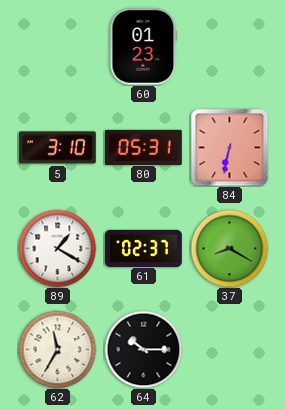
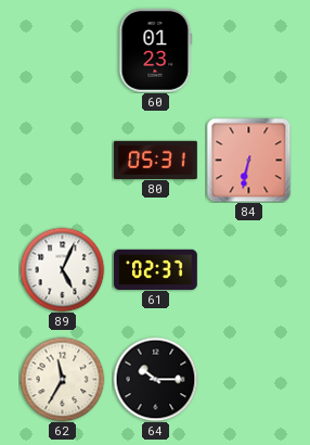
5: 3:10 -> none (58, 148)
89: 1:20 -> 5:04 (62, 269)
37: 8:20 -> none (229, 248)
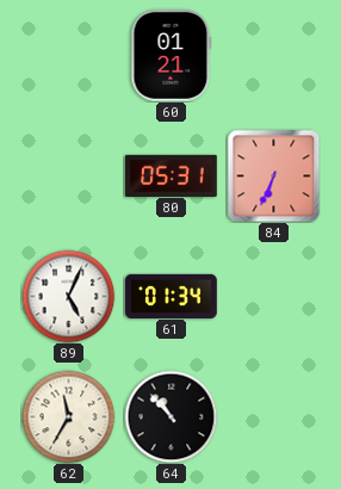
60: 01:23 -> 01:21 (172, 56)
84: 6:32 -> 6:34 (273, 175)
61: 02:37 -> 01:34 (172, 296)
64: 10:15 -> 10:53 (170, 416)
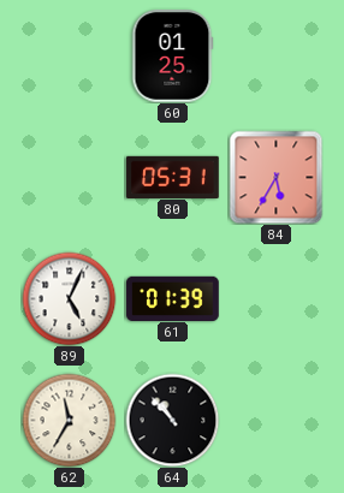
60: 01:21 -> 01:25 (173, 57)
84: 6:34 -> 5:35 (275, 177)
61: 01:34 -> 01:39 (173, 298)
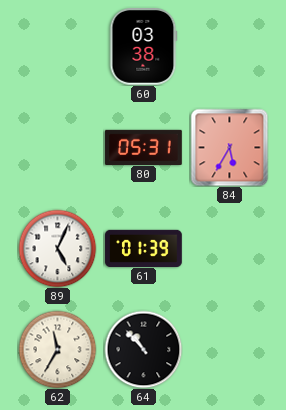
60: 01:25 -> 03:38 (144, 47)
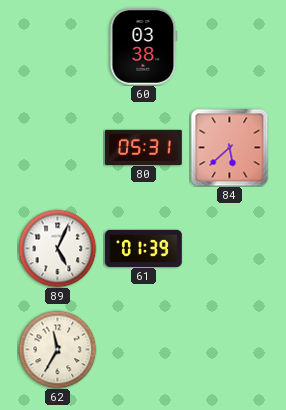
84: 5:35 -> 5:38 (229, 147)
64: 10:53 -> none (143, 349)
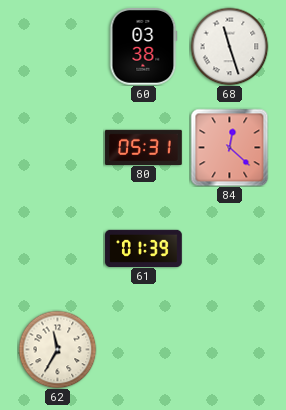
68: none -> 11:27 (229, 46)
84: 5:38 -> 12:22 (229, 147)
89: 5:04 -> none (57, 248)
